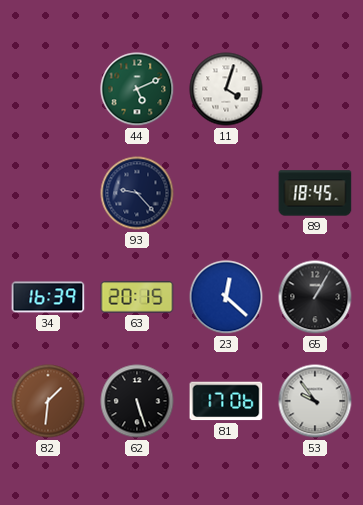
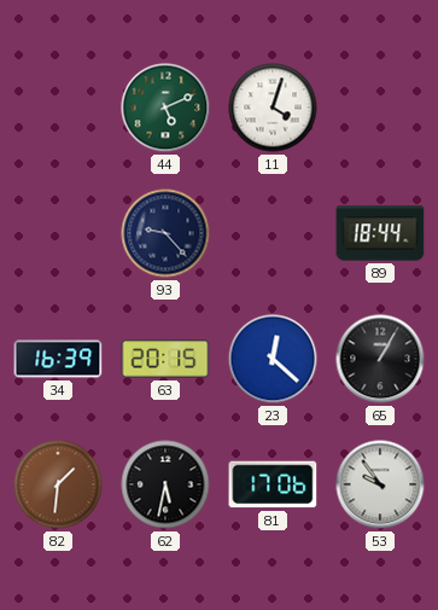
89: 18:45 -> 18:44 (380, 233)
62: 5:27 -> 5:32 (165, 484)
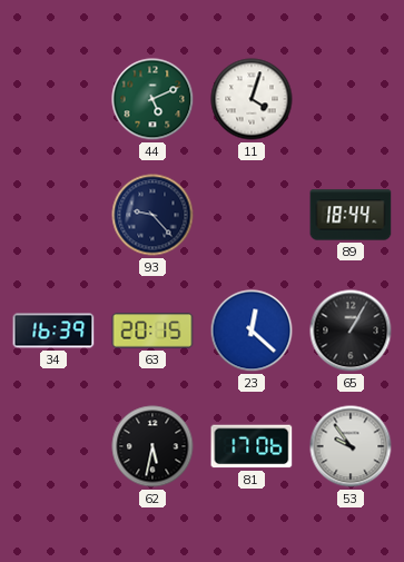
82: 1:31 -> none (58, 484)
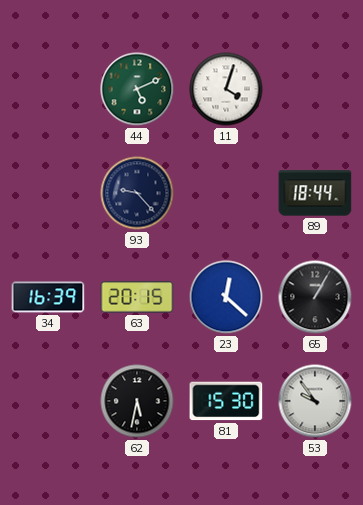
81: 17:06 -> 15:30 (226, 401)
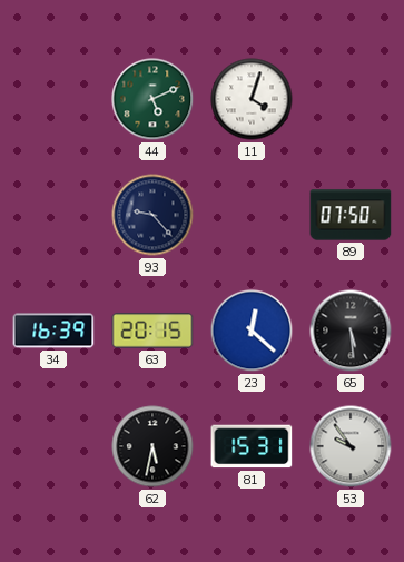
89: 18:44 -> 07:50 (351, 215)
65: 1:05 -> 5:29 (351, 331)
81: 15:30 -> 15:31 (252, 446)
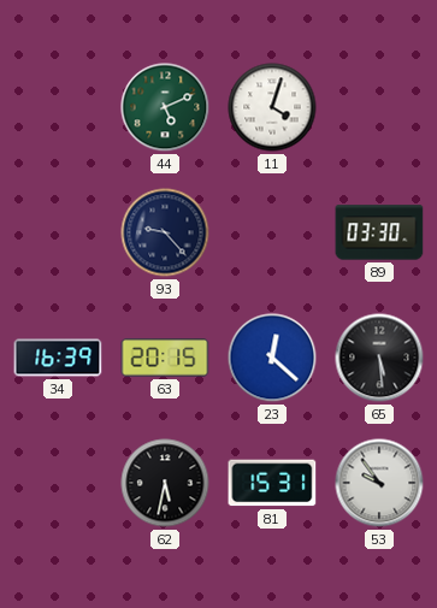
89: 07:50 -> 03:30 (379, 232)
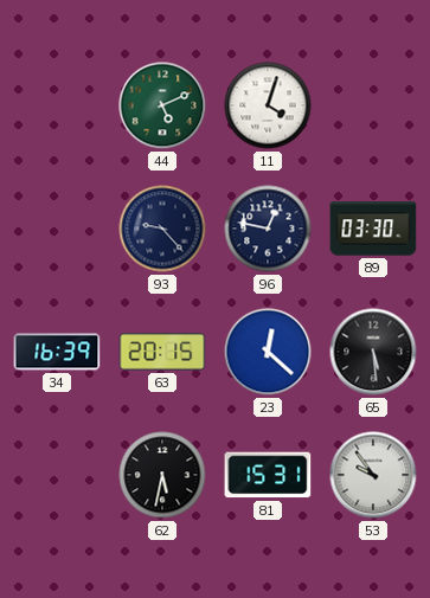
96: none -> 12:47 (268, 229)
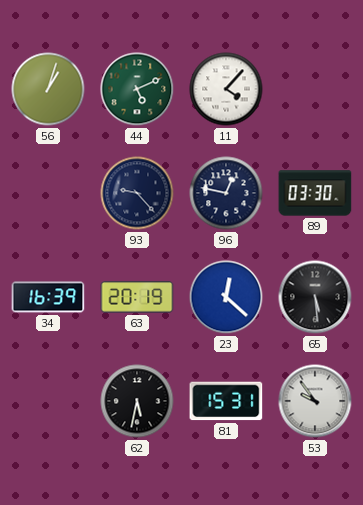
56: none -> 1:03 (48, 89)
11: 4:03 -> 4:07 (226, 89)
63: 20:15 -> 20:19 (137, 297)
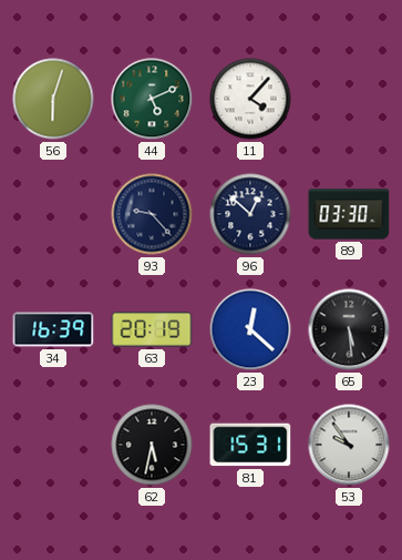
56: 1:03 -> 6:03 (53, 99)
96: 12:47 -> 12:52 (250, 214)
